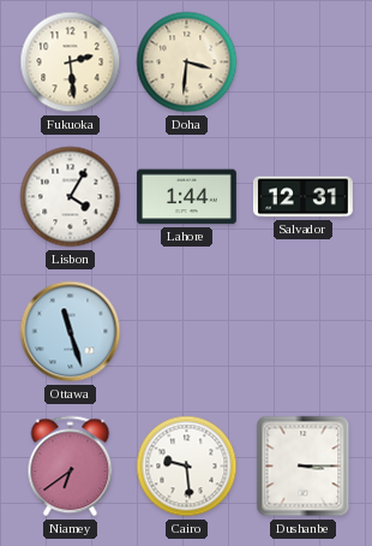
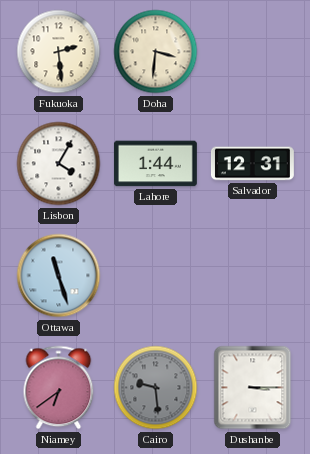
Cairo dial: white -> grey (156, 388)
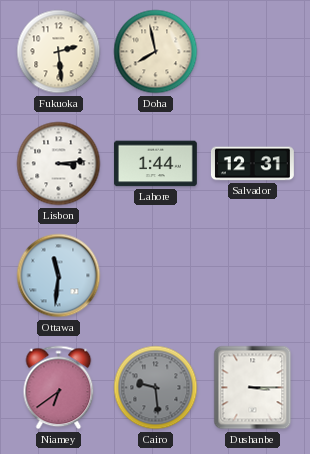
Doha: 3:31 -> 7:58 (156, 52)
Lisbon: 4:05 -> 3:14 (59, 164)
Ottawa: 11:27 -> 11:31 (59, 276)
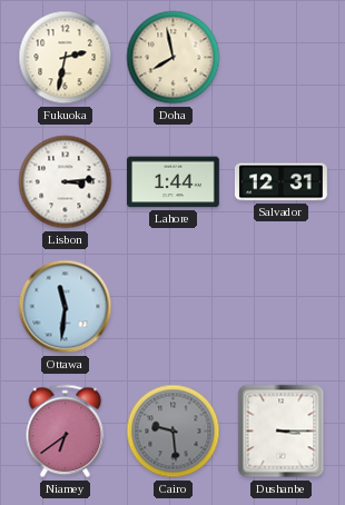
Fukuoka: 2:29 -> 2:32 (66, 58)
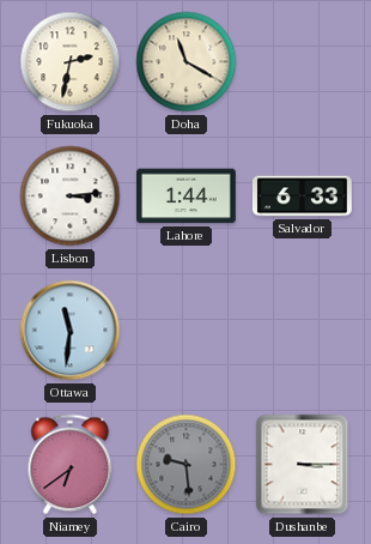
Doha: 7:58 -> 11:20 (187, 62)
Salvador: 12:31 -> 6:33 (302, 197)
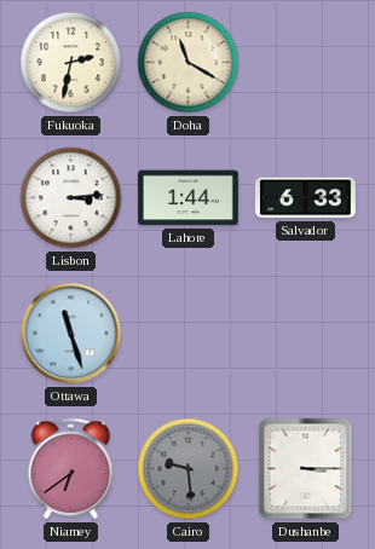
Ottawa: 11:31 -> 11:27 (71, 334)
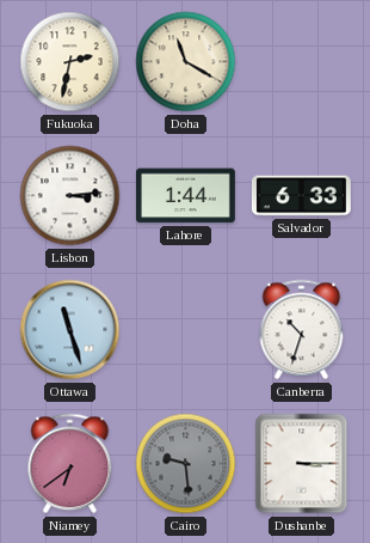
Canberra: none -> 10:33 (302, 330)
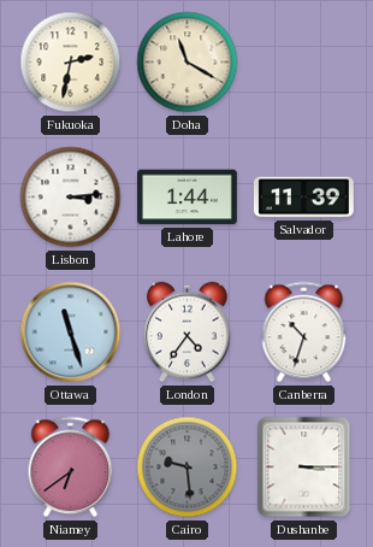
Salvador: 6:33 -> 11:39 (303, 198)
London: none -> 4:36 (188, 333)
